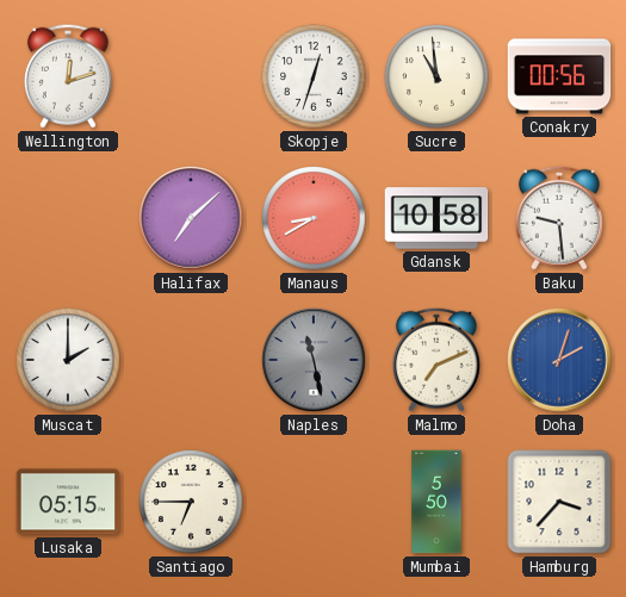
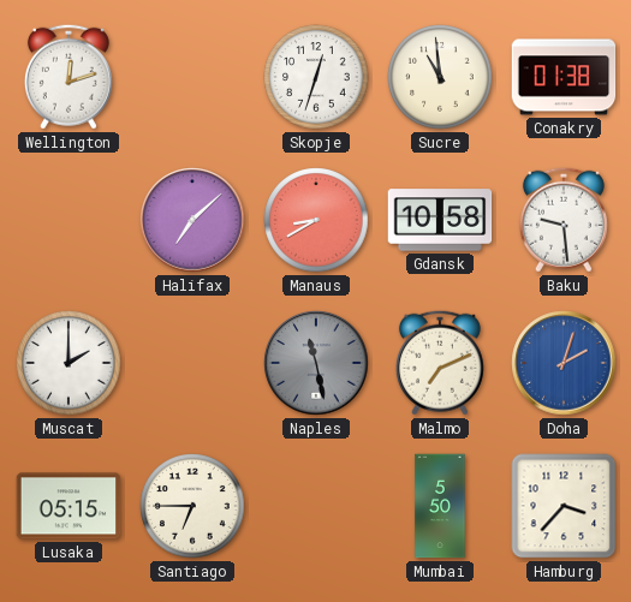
Conakry: 00:56 -> 01:38 (564, 77)
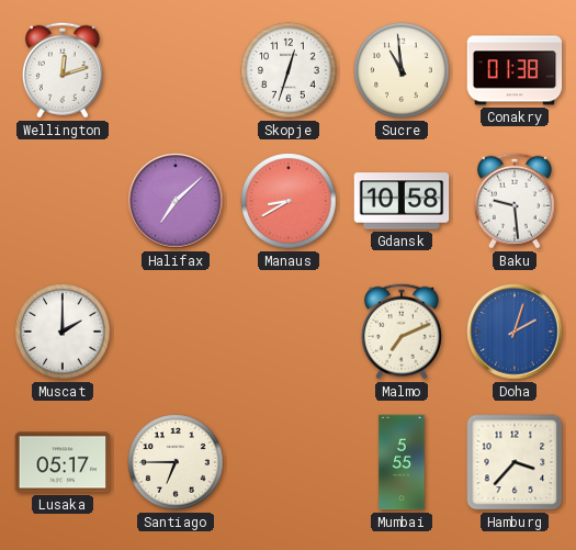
Naples: 11:28 -> none (316, 363)
Lusaka: 05:15 -> 05:17 (63, 462)
Mumbai: 5:50 -> 5:55 (402, 462)
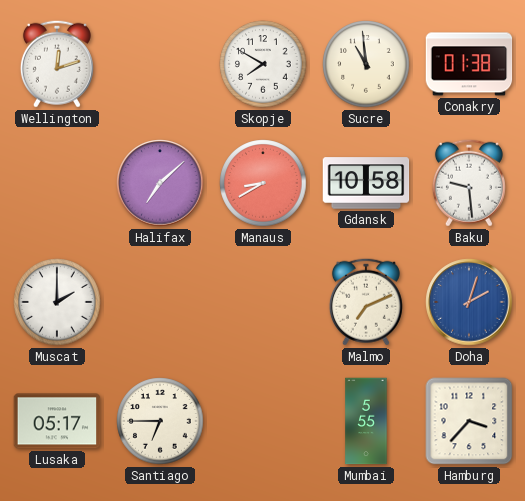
Skopje: 12:33 -> 7:50 (263, 64)
